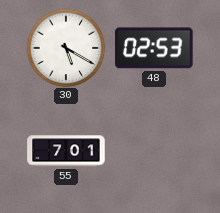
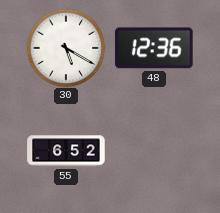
48: 02:53 -> 12:36 (154, 48)
55: 7:01 -> 6:52 (66, 151)
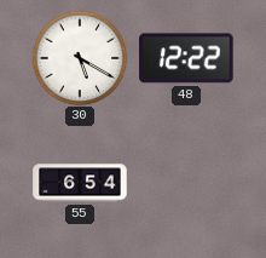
48: 12:36 -> 12:22 (186, 58)
55: 6:52 -> 6:54 (80, 183)
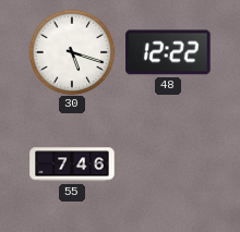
30: 5:20 -> 5:18 (72, 52)
55: 6:54 -> 7:46 (72, 164)
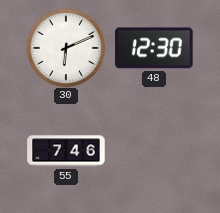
30: 5:18 -> 6:11 (66, 48)
48: 12:22 -> 12:30 (154, 48)
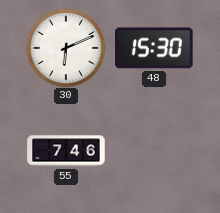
48: 12:30 -> 15:30 (154, 48)
